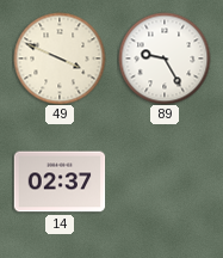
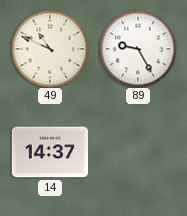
49: 3:49 -> 10:49 (50, 49)
14: 02:37 -> 14:37 (50, 152)
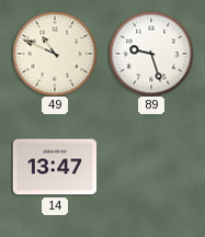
89: 9:25 -> 9:27 (151, 54)
14: 14:37 -> 13:47 (55, 167)
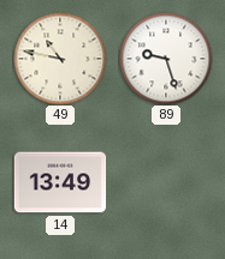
49: 10:49 -> 10:47 (60, 59)
14: 13:47 -> 13:49 (60, 182)
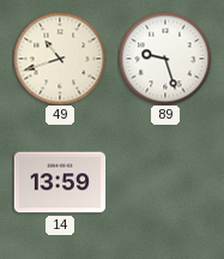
49: 10:47 -> 10:42 (60, 59)
14: 13:49 -> 13:59 (60, 182)
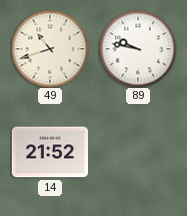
89: 9:27 -> 9:47 (138, 49)
14: 13:59 -> 21:52 (50, 152)
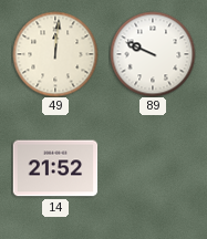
49: 10:42 -> 12:01 (55, 54)
89: 9:47 -> 9:49 (153, 54)
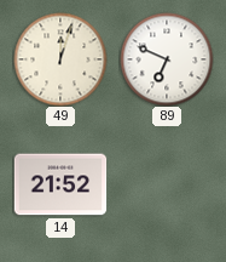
49: 12:01 -> 12:03 (60, 59)
89: 9:49 -> 6:49 (167, 59)
